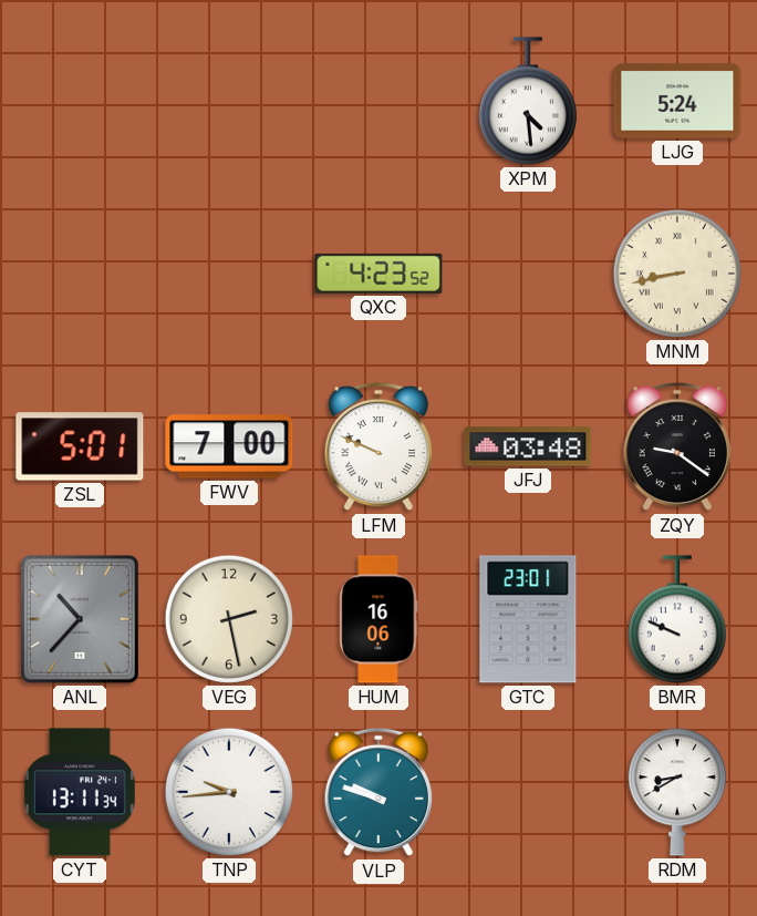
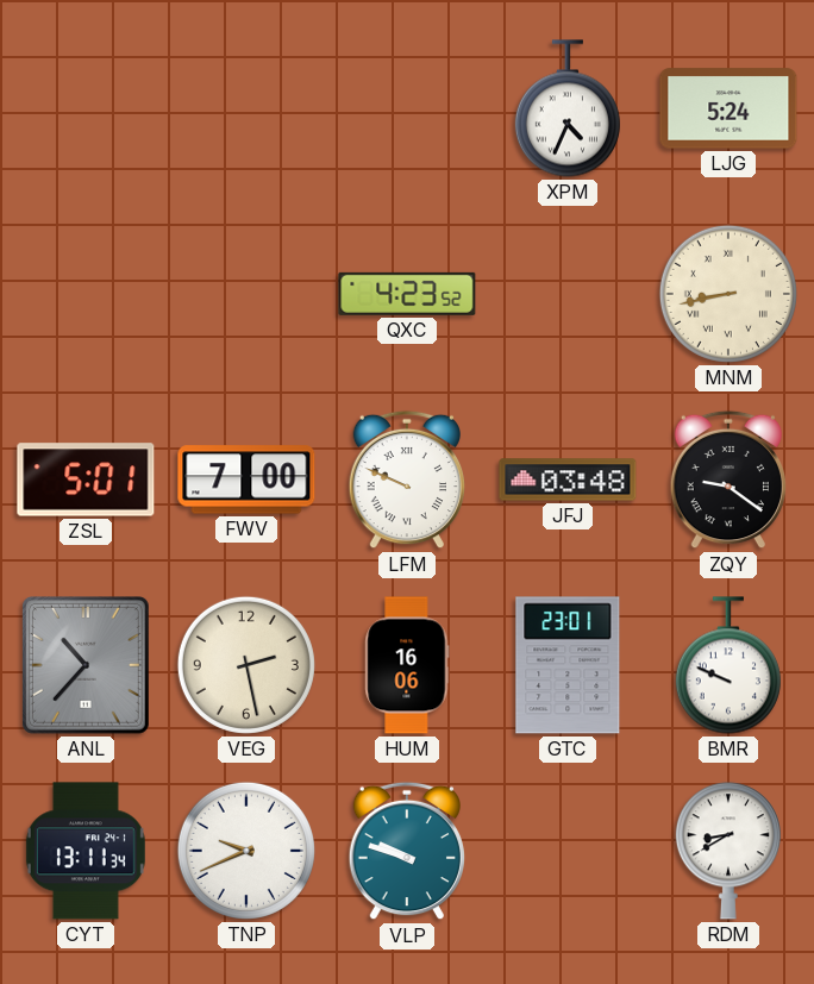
XPM: 4:29 -> 4:34 (568, 108)
TNP: 9:44 -> 9:41 (246, 851)
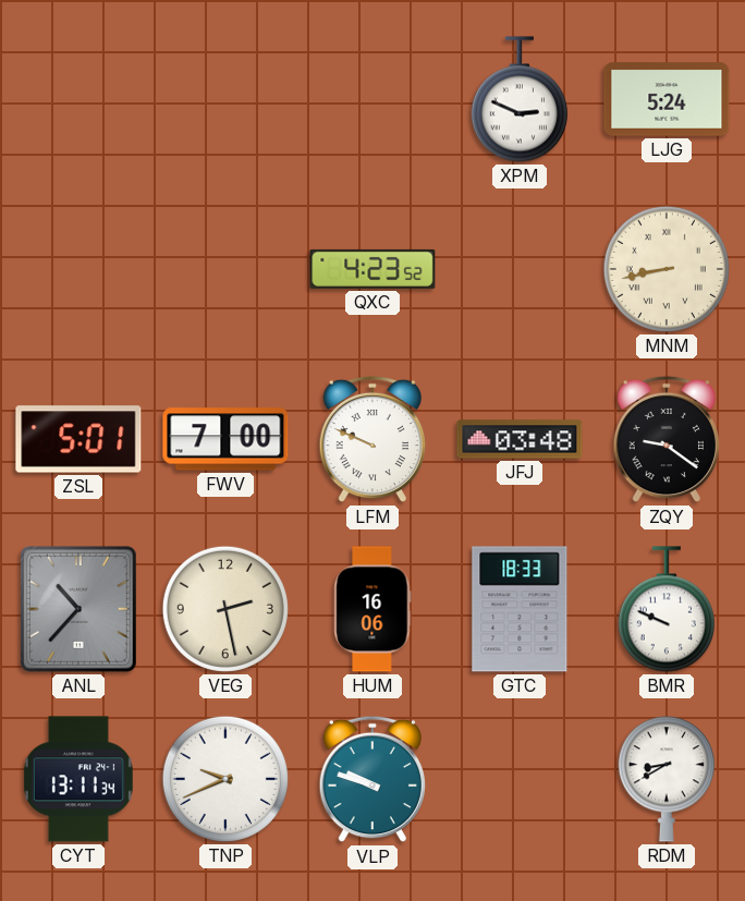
XPM: 4:34 -> 2:49 (520, 99)
GTC: 23:01 -> 18:33 (520, 609)
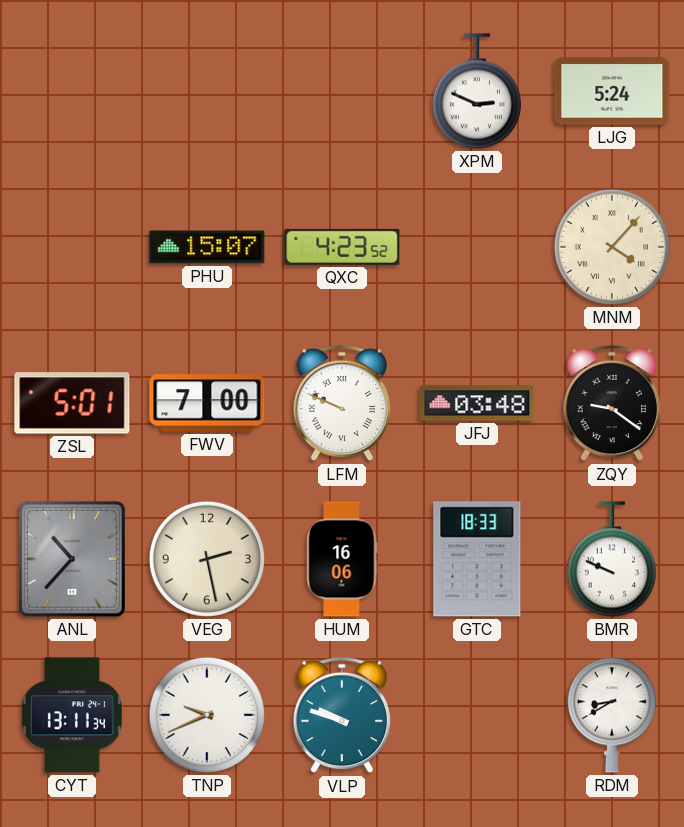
PHU: none -> 15:07 (207, 247)
MNM: 8:43 -> 4:07 (612, 247)
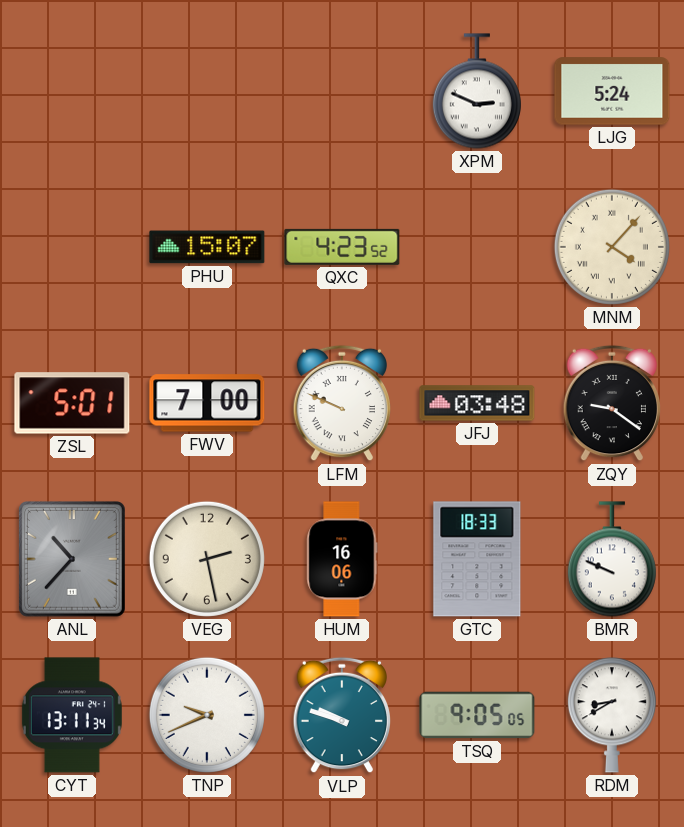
TSQ: none -> 9:05 (477, 715)
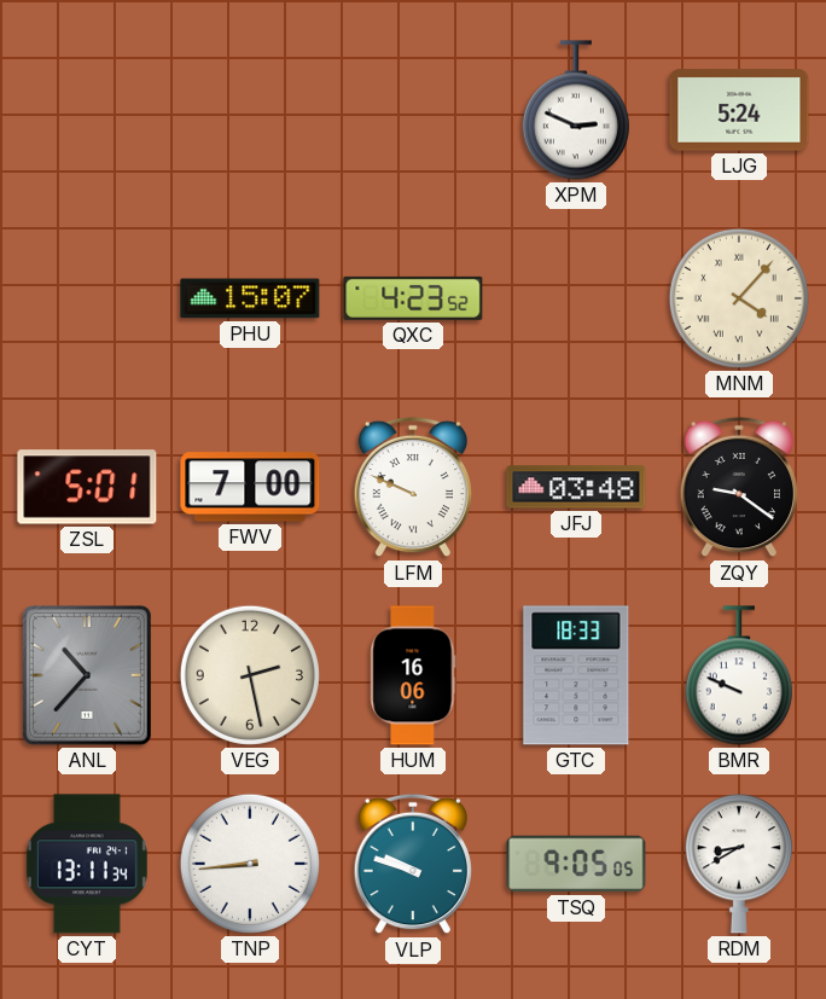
TNP: 9:41 -> 8:44 (250, 864)
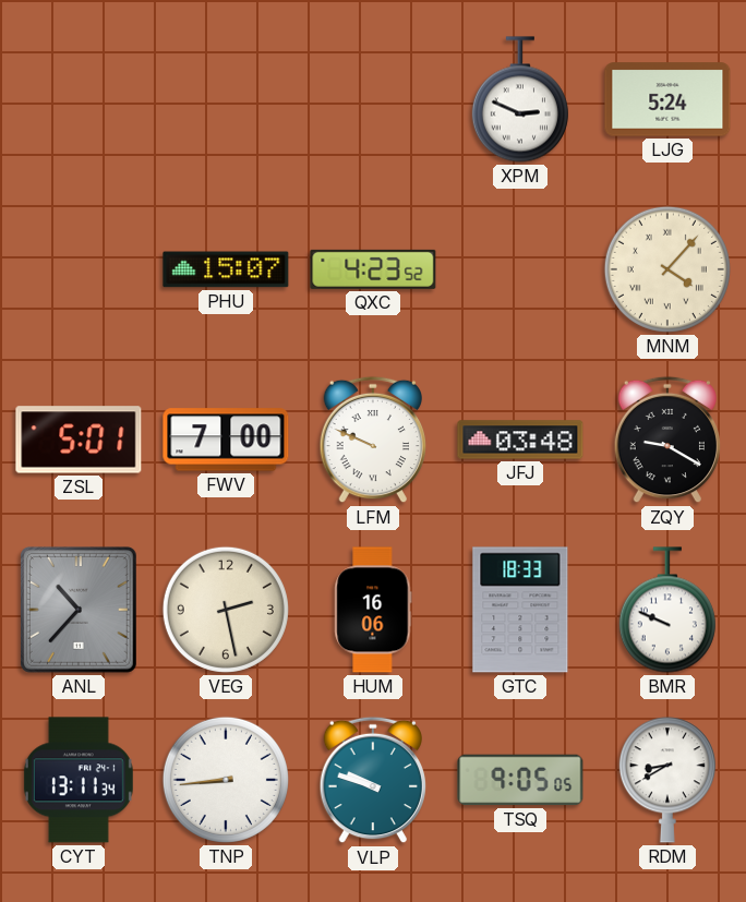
ZQY: 9:21 -> 9:20 (666, 440)
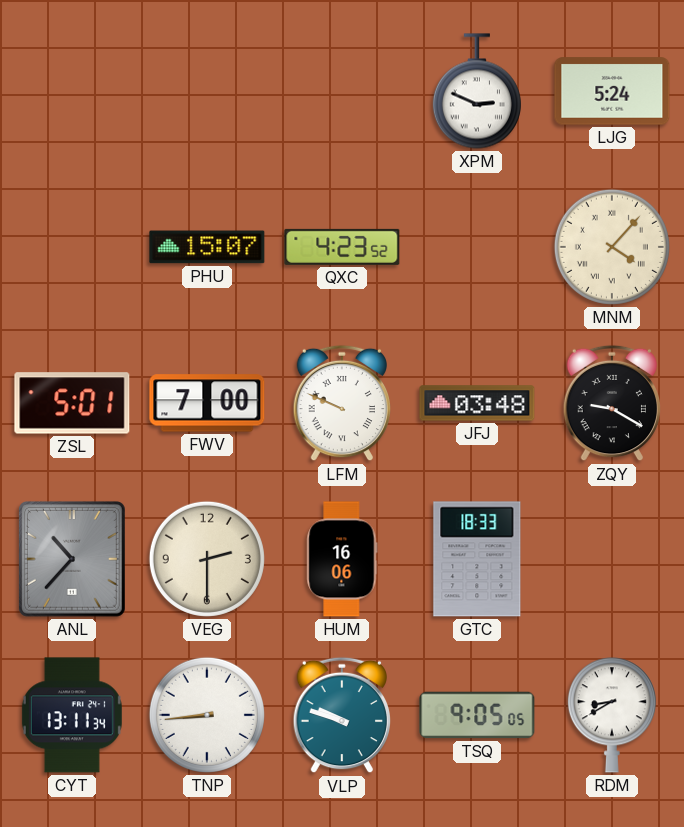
VEG: 2:28 -> 2:30 (207, 559)
BMR: 9:49 -> none (667, 610)
